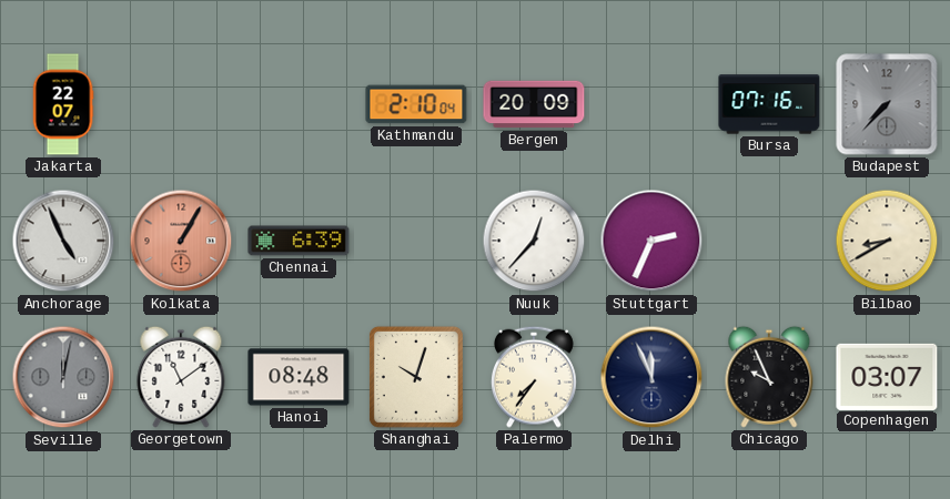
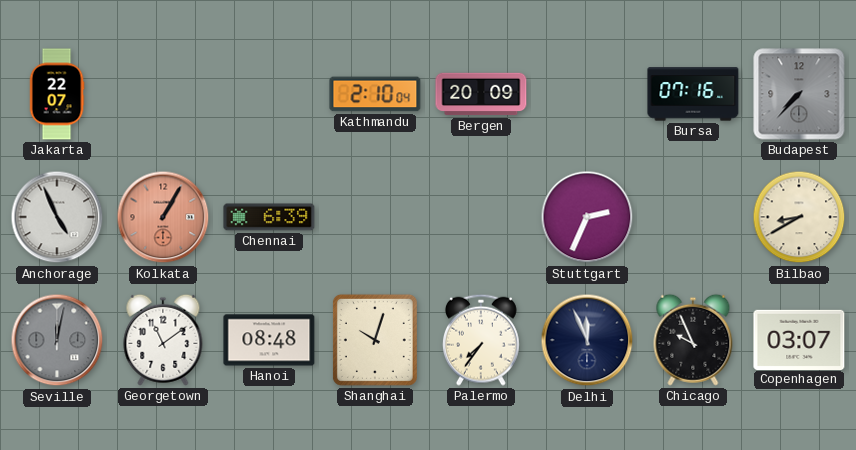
Nuuk: 12:37 -> none (534, 241)
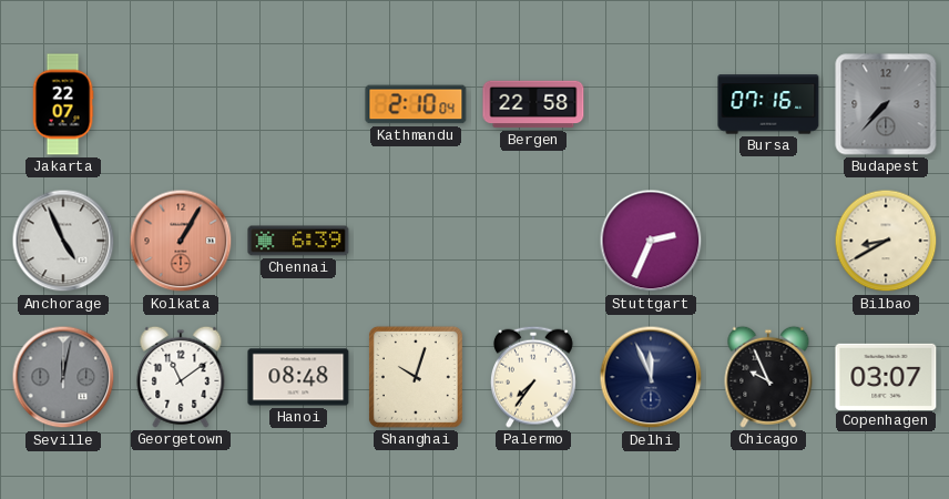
Bergen: 20:09 -> 22:58 (533, 104)
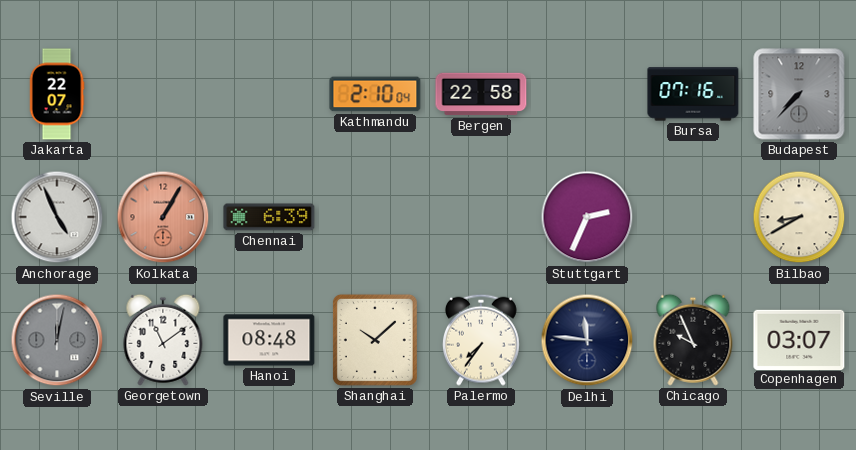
Shanghai: 10:03 -> 10:08 (375, 340)
Delhi: 11:56 -> 11:46 (587, 340)
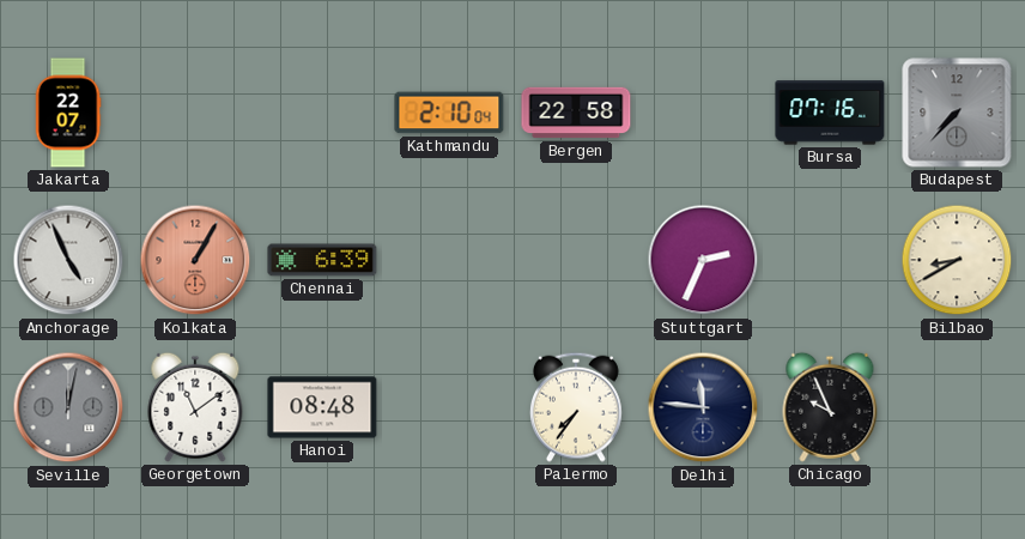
Shanghai: 10:08 -> none (375, 340)
Copenhagen: 03:07 -> none (799, 339)
